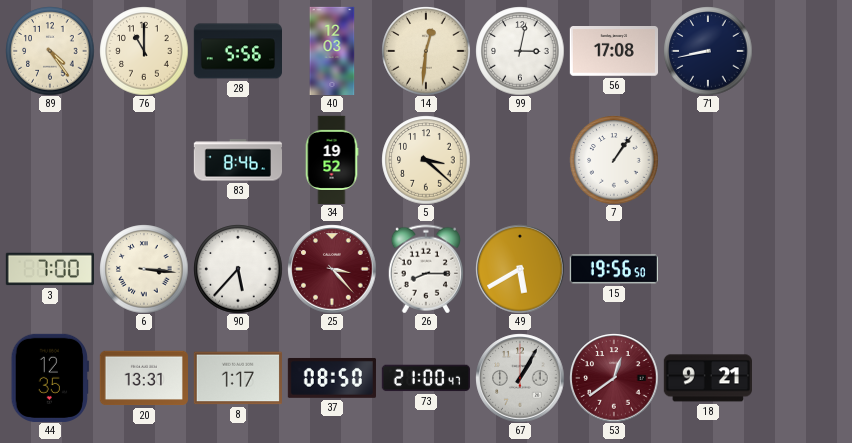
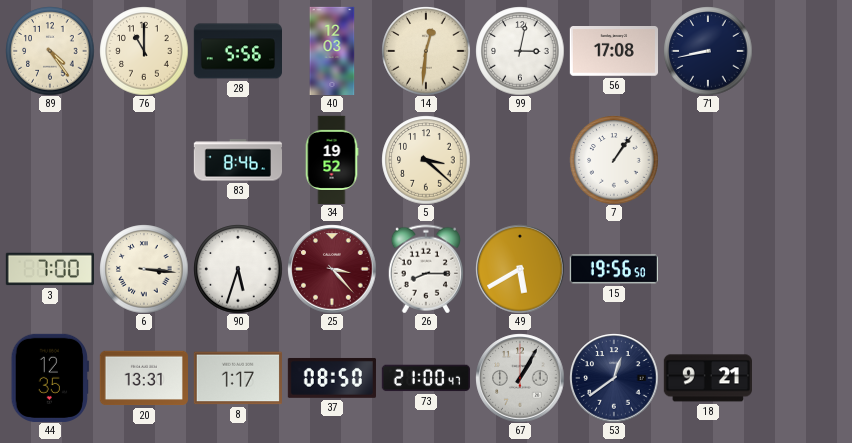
90: 5:37 -> 5:33 (238, 269)
53 dial: burgundy -> navy (614, 378)
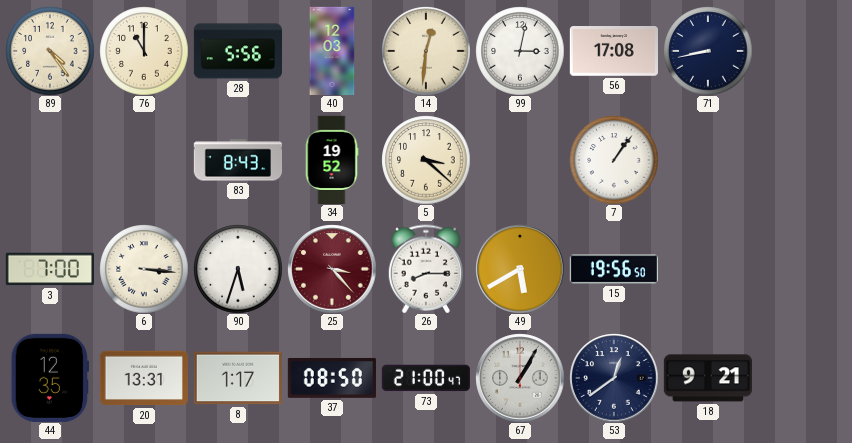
83: 8:46 -> 8:43 (237, 160)
